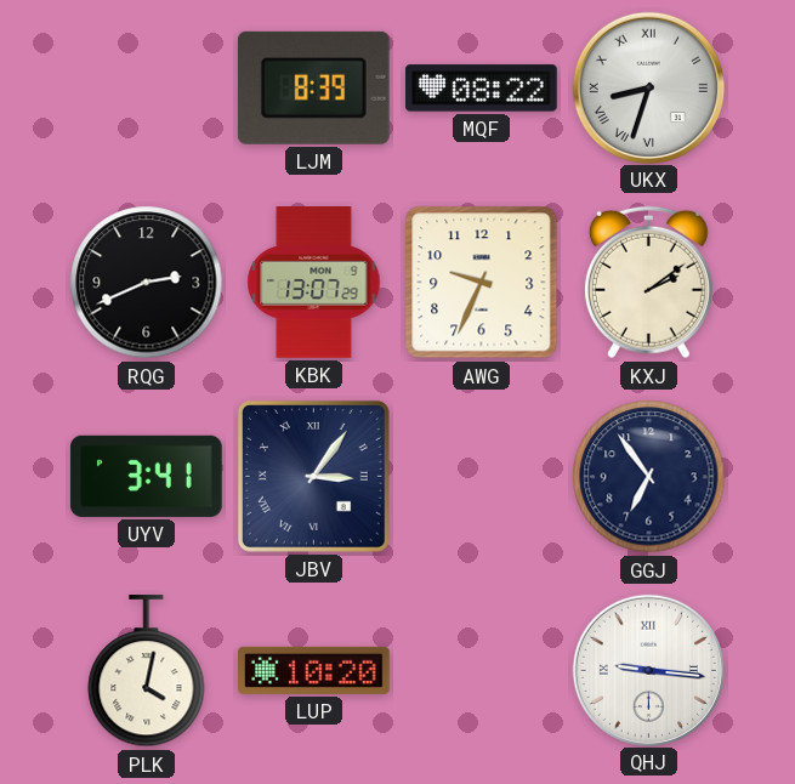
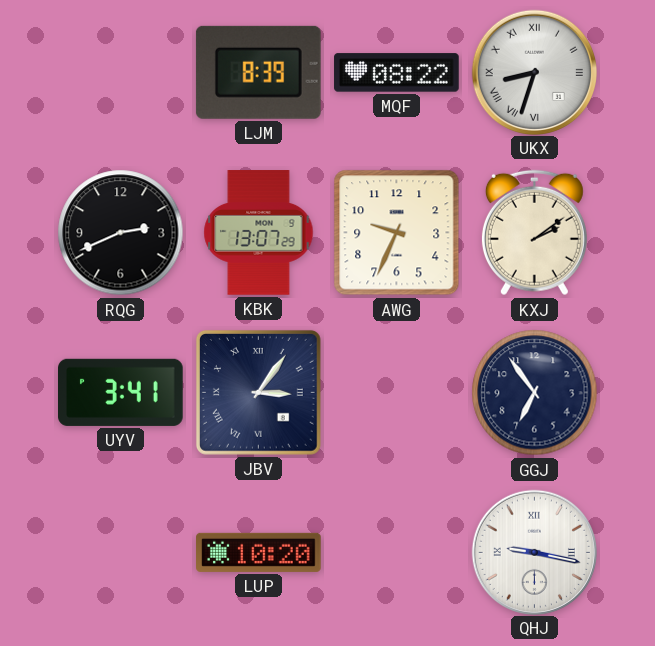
PLK: 4:02 -> none (147, 671)
QHJ: 9:16 -> 9:17 (534, 552)
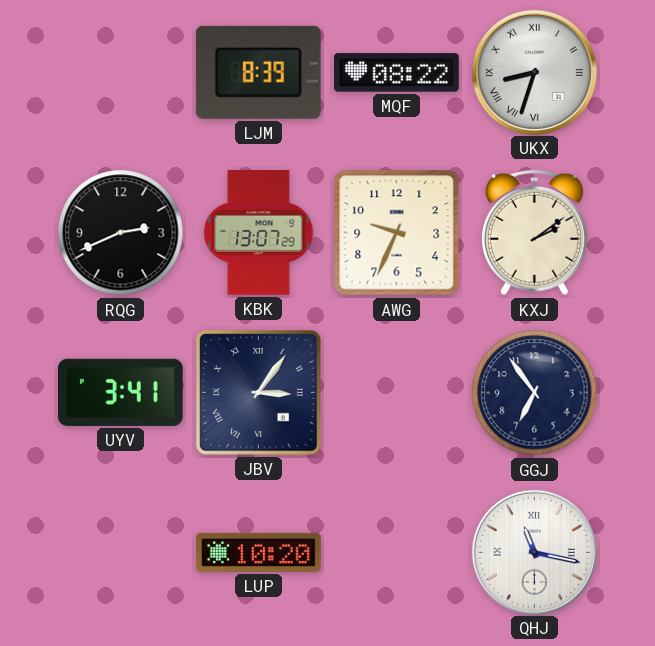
QHJ: 9:17 -> 11:17 (534, 552)
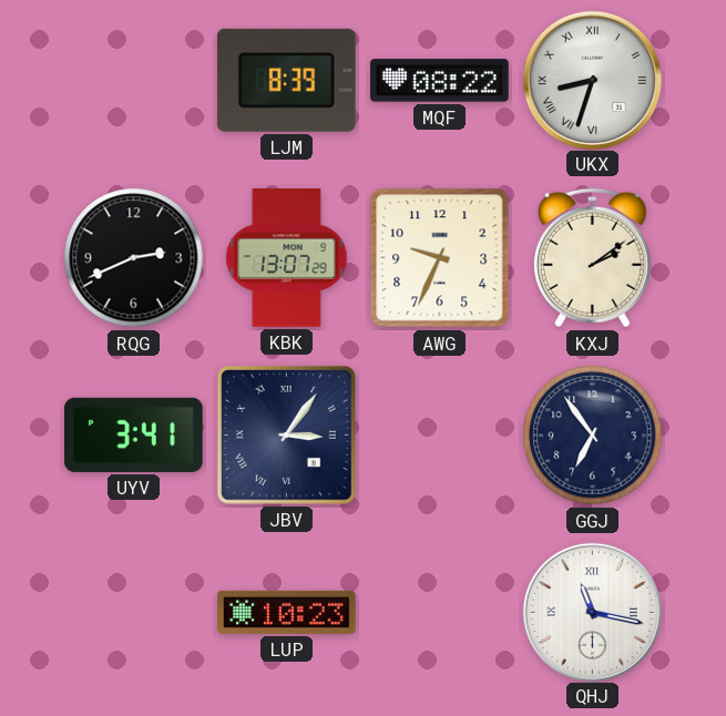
LUP: 10:20 -> 10:23 (287, 612)
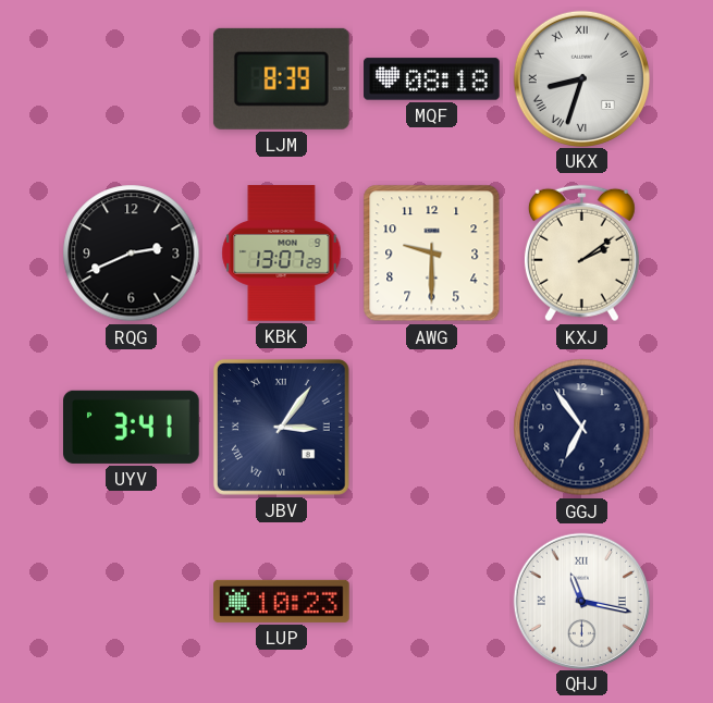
MQF: 08:22 -> 08:18 (432, 79)
AWG: 9:34 -> 9:30 (432, 254)
